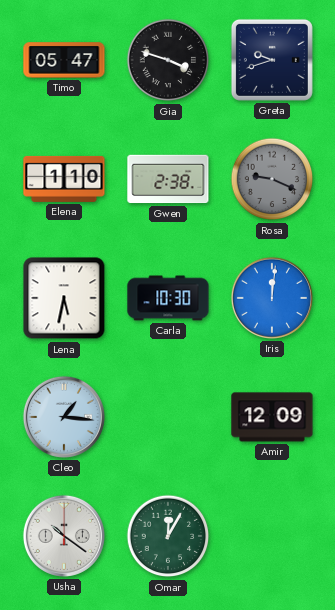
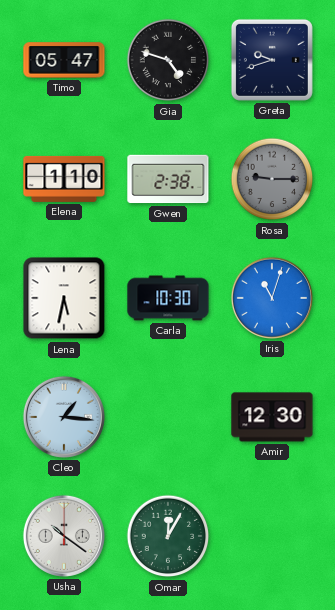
Gia: 3:48 -> 4:48 (168, 60)
Rosa: 9:19 -> 9:15 (272, 179)
Iris: 12:01 -> 11:03 (272, 298)
Amir: 12:09 -> 12:30 (272, 417)
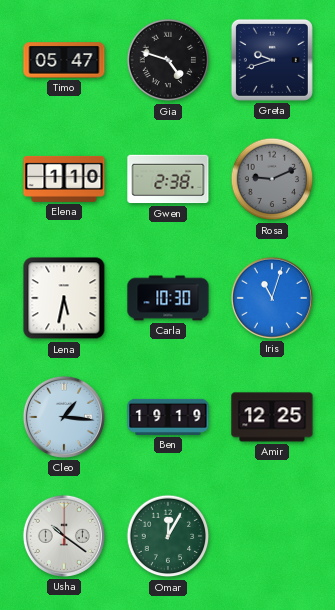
Rosa: 9:15 -> 9:11 (272, 179)
Ben: none -> 19:19 (168, 417)
Amir: 12:30 -> 12:25 (272, 417)
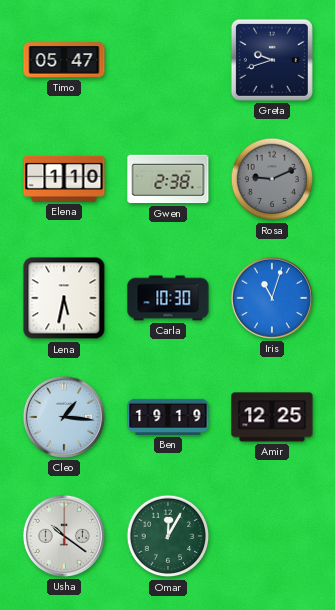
Gia: 4:48 -> none (168, 60)
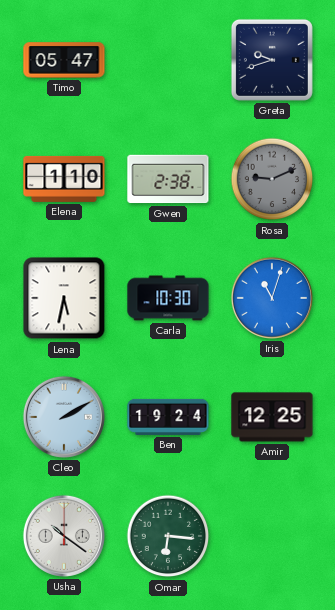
Cleo: 1:16 -> 2:10 (64, 417)
Ben: 19:19 -> 19:24 (168, 417)
Omar: 12:05 -> 6:16 (168, 536)
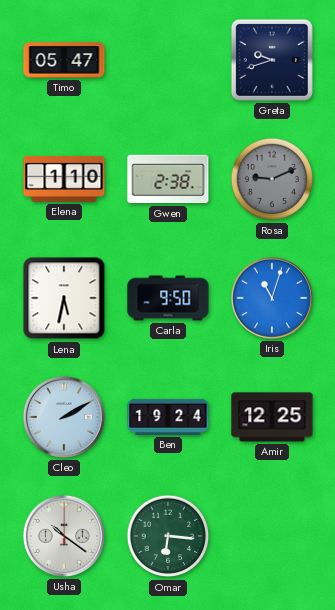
Carla: 10:30 -> 9:50 (168, 298)
